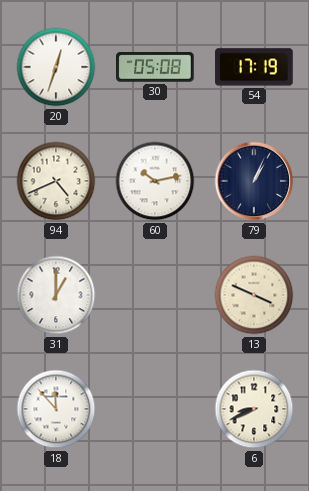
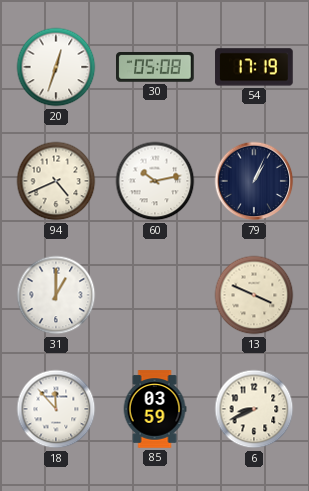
85: none -> 03:59 (155, 409)
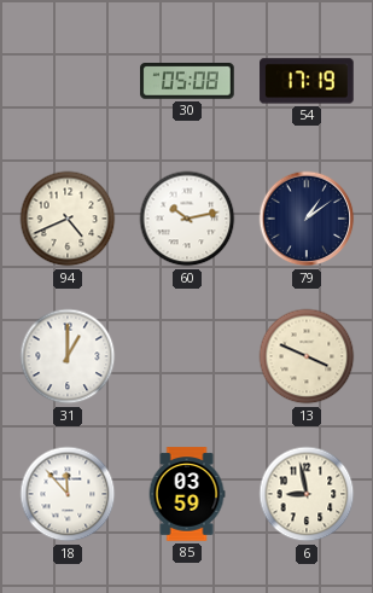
20: 12:33 -> none (56, 67)
79: 1:04 -> 1:09 (307, 219)
6: 8:41 -> 8:58 (307, 494)
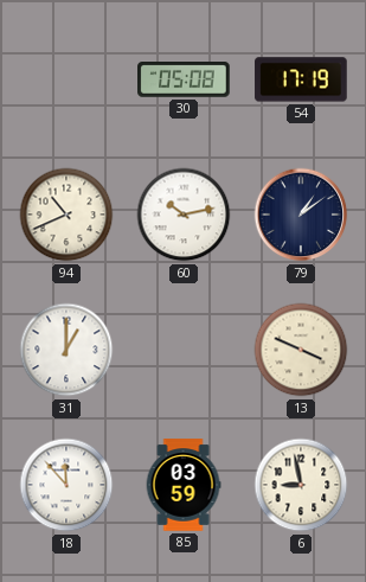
94: 4:41 -> 10:41 (66, 215)
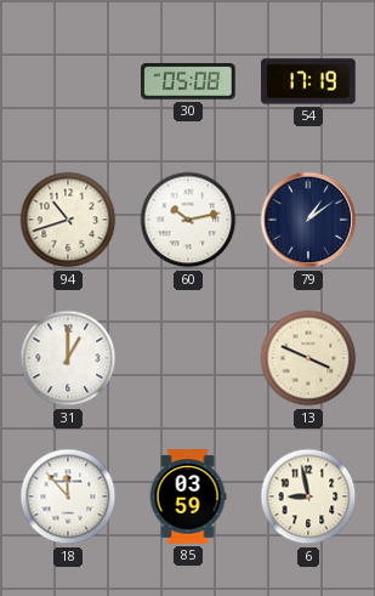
94: 10:41 -> 10:42 (68, 220)
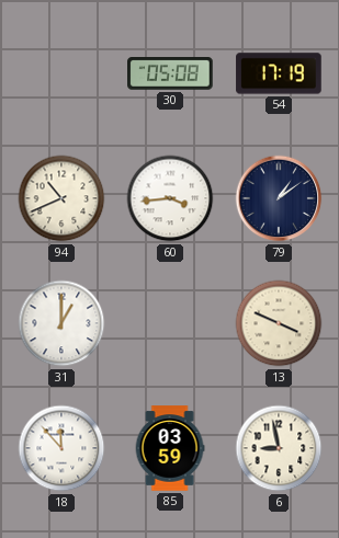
94: 10:42 -> 10:41 (61, 198)
60: 10:13 -> 3:44 (170, 198)
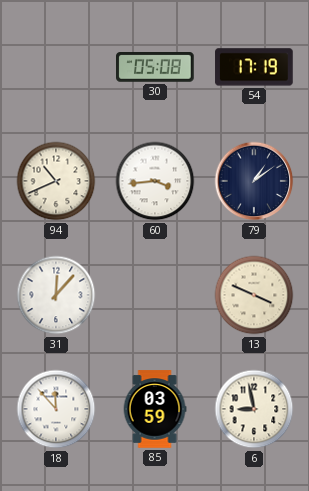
31: 1:00 -> 12:07 (56, 295)
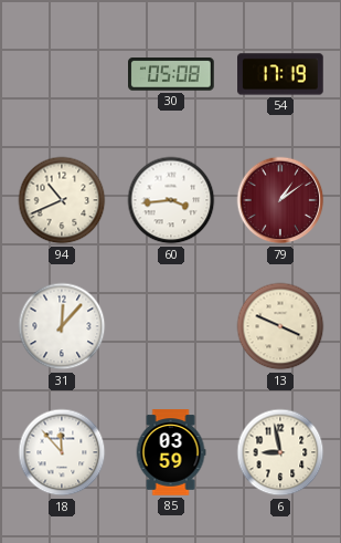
79 dial: navy -> burgundy (280, 200)
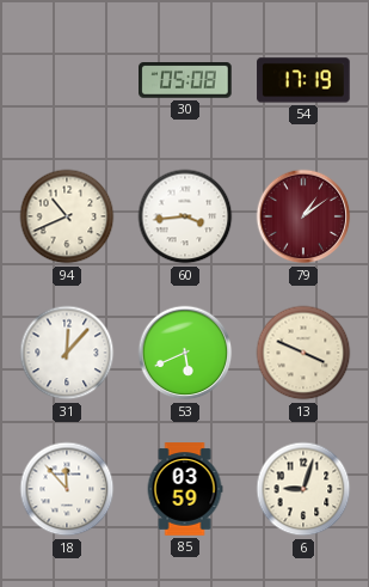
53: none -> 5:41 (185, 353)
6: 8:58 -> 9:03 (303, 489)
